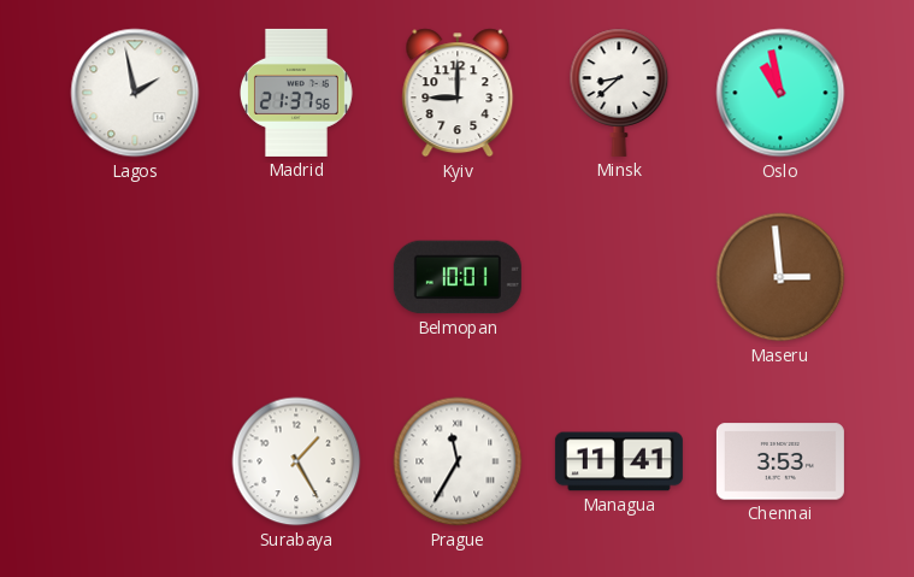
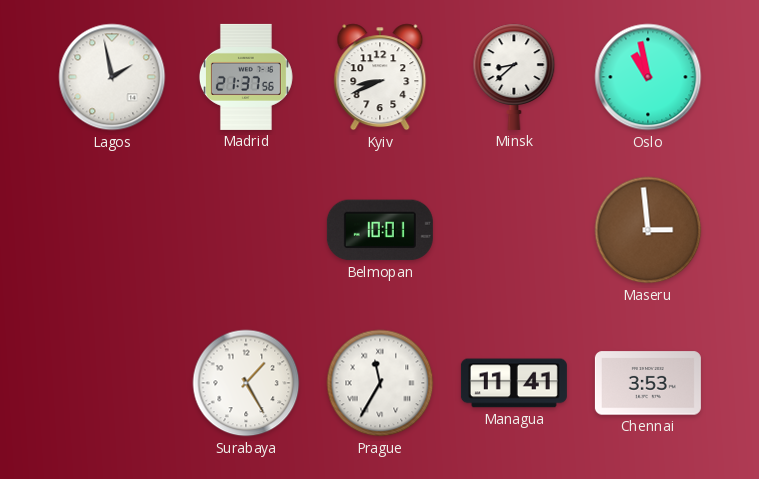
Kyiv: 9:00 -> 8:41 (380, 77)
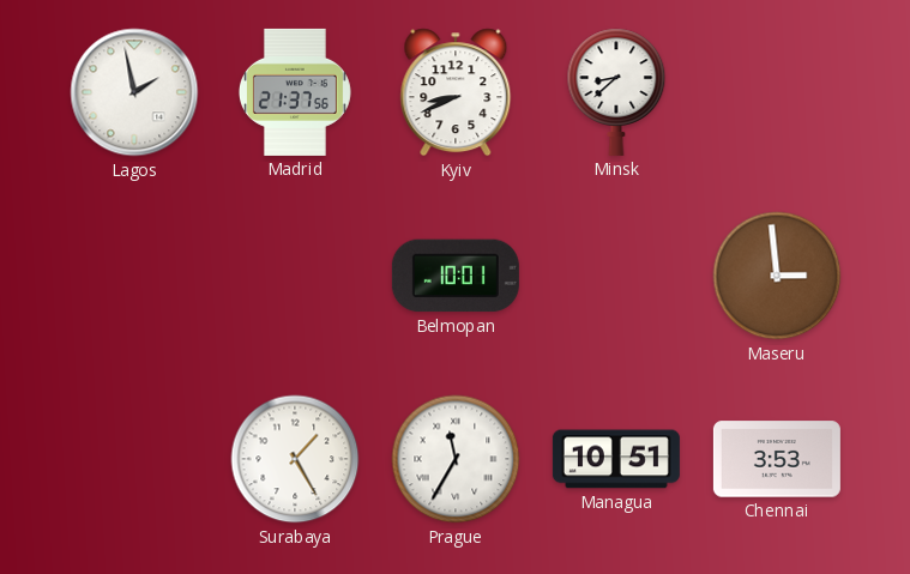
Oslo: 10:58 -> none (648, 77)
Managua: 11:41 -> 10:51 (616, 459)
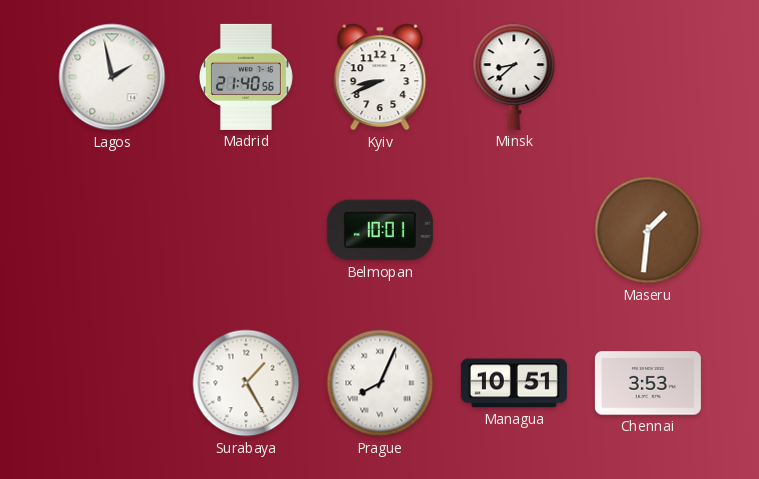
Madrid: 21:37 -> 21:40 (246, 77)
Maseru: 2:59 -> 1:31 (648, 230)
Prague: 11:35 -> 8:04 (380, 383)
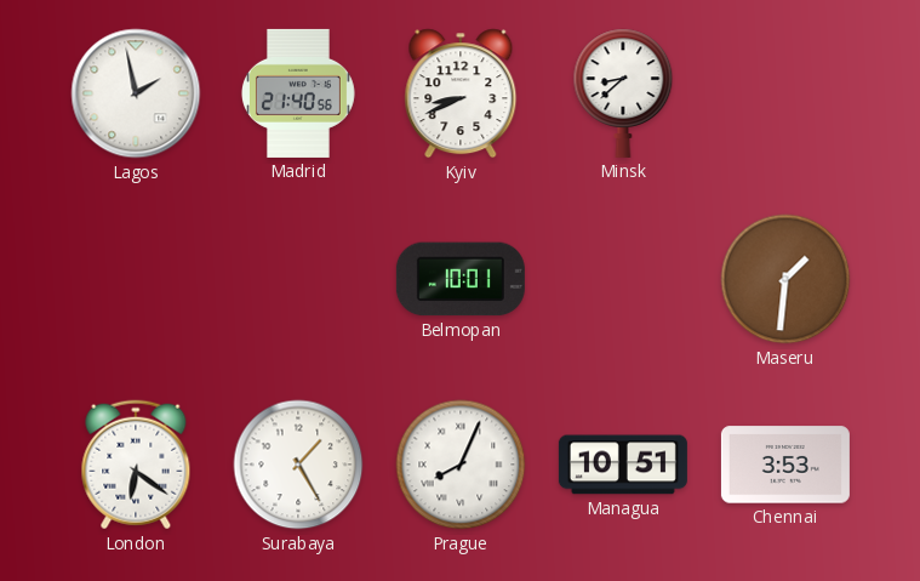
London: none -> 6:21 (136, 465)
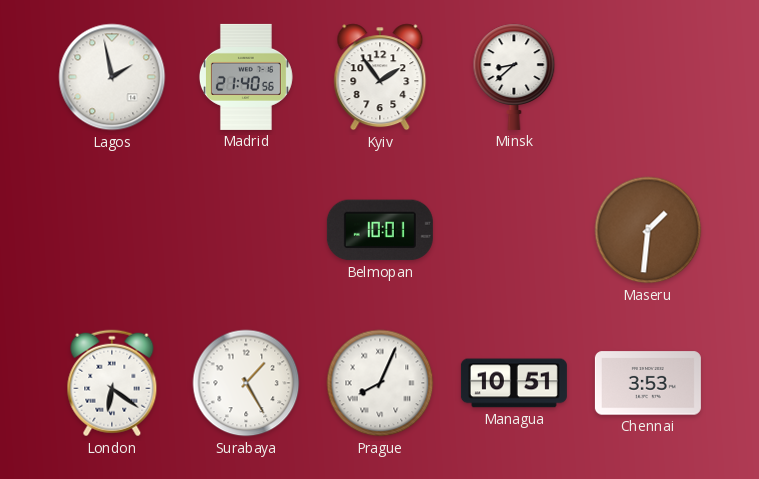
Kyiv: 8:41 -> 1:54 (380, 77)
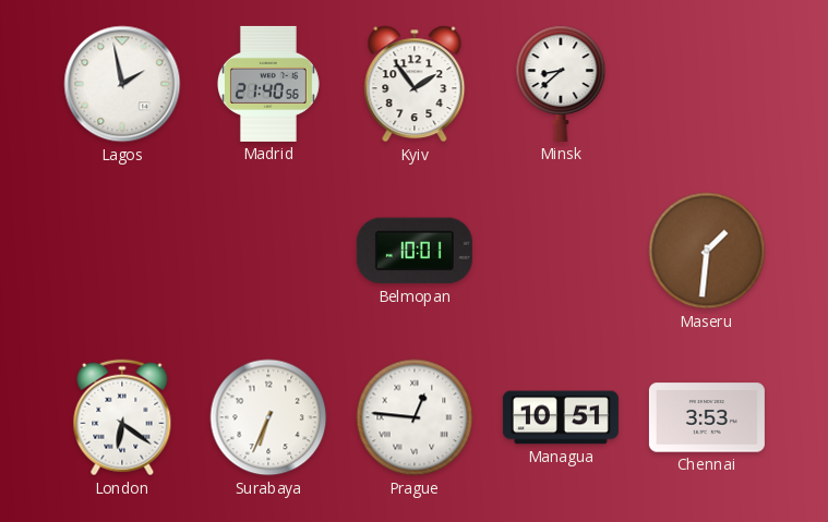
Surabaya: 1:25 -> 6:34 (268, 417)
Prague: 8:04 -> 12:46 (415, 417)
